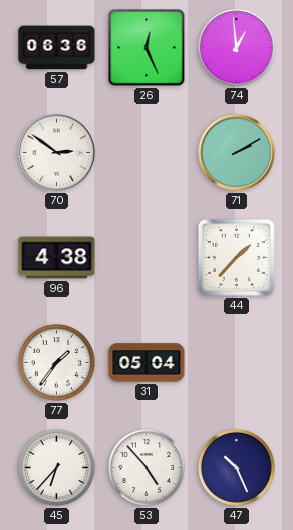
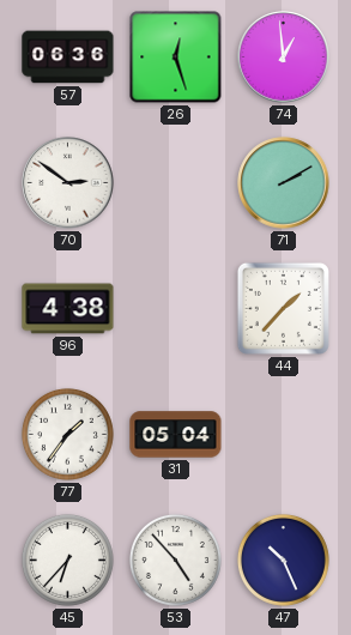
26: 12:26 -> 12:27 (176, 58)
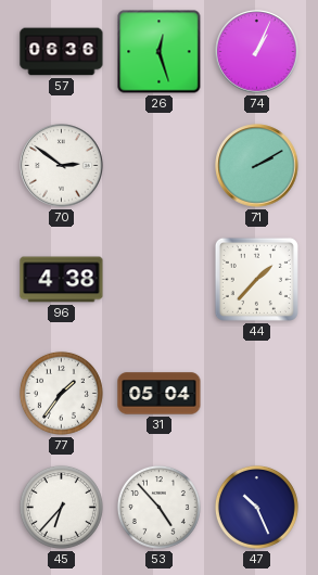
74: 12:59 -> 1:04 (257, 52)
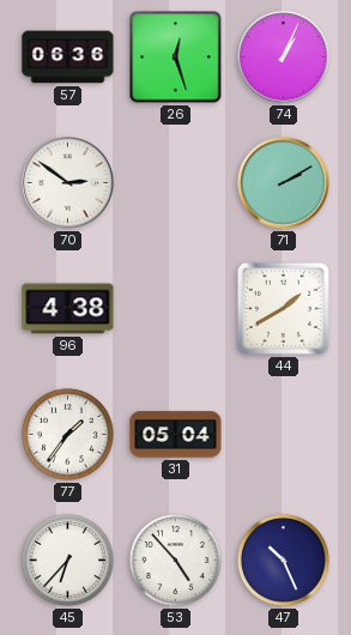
44: 1:37 -> 1:40 (283, 308)
